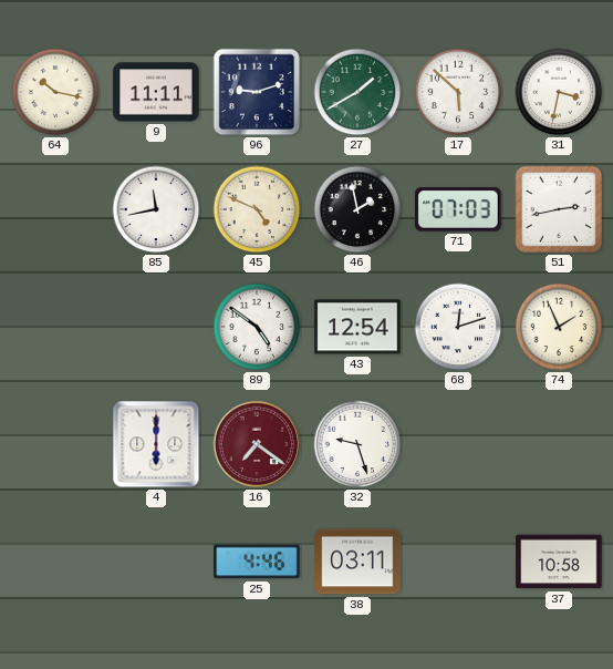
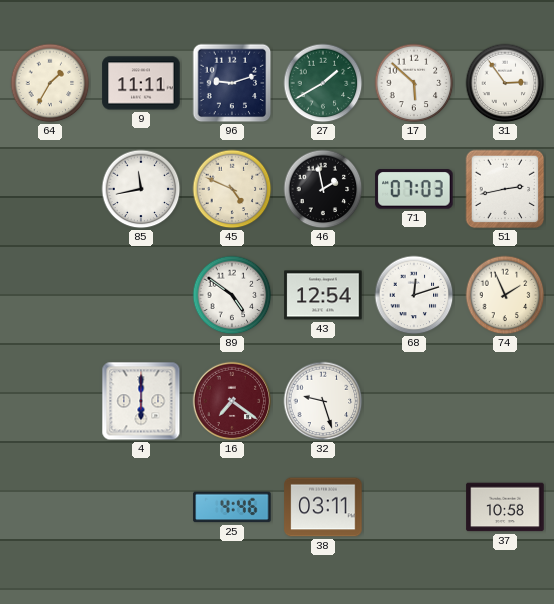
64: 10:17 -> 1:35 (50, 83)
31: 3:32 -> 2:54 (505, 83)
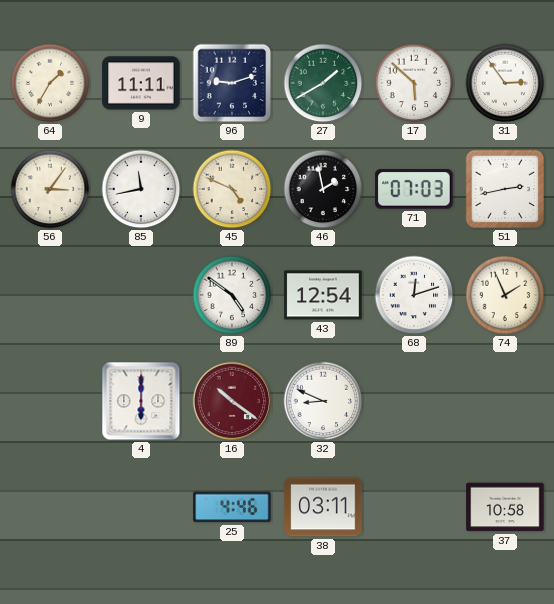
56: none -> 3:06 (50, 189)
16: 7:21 -> 10:21 (232, 401)
32: 9:27 -> 8:49 (323, 401)
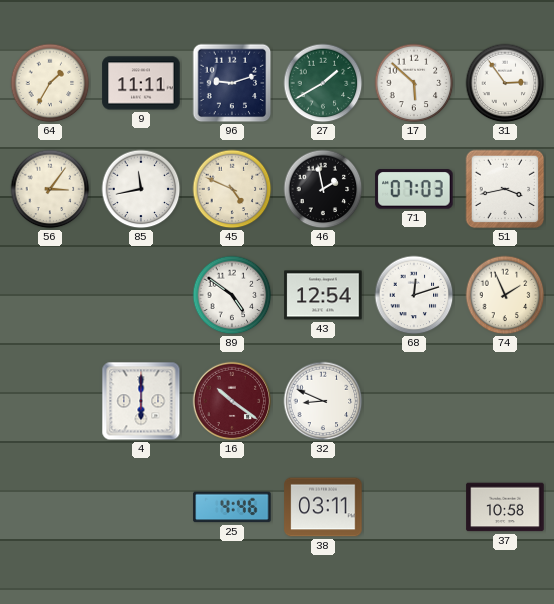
51: 2:43 -> 3:43 (505, 189)
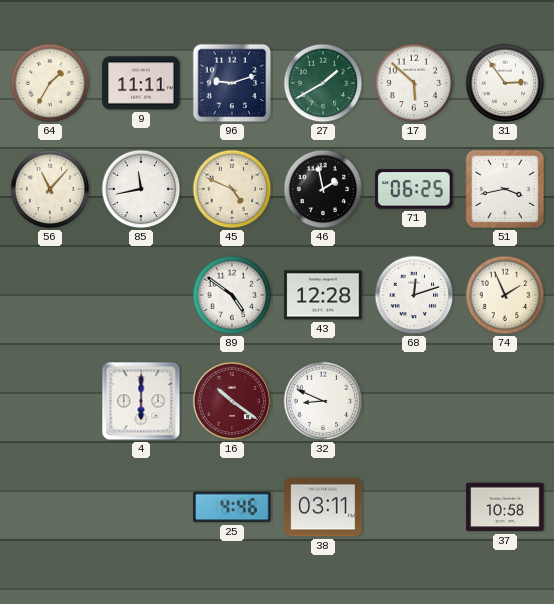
56: 3:06 -> 11:07 (50, 189)
71: 07:03 -> 06:25 (414, 189)
43: 12:54 -> 12:28 (323, 295)
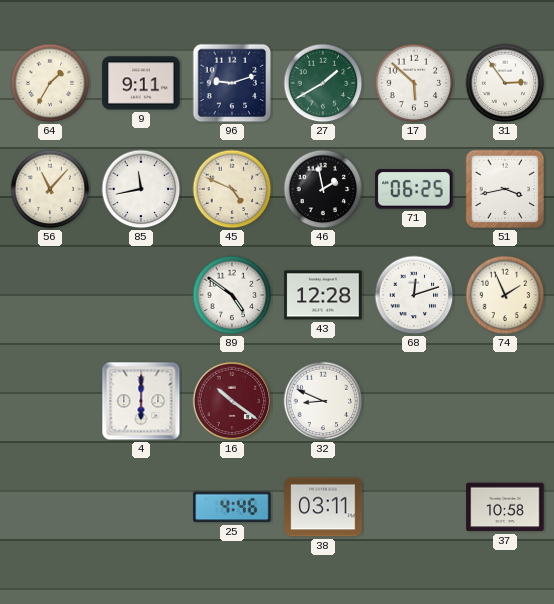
9: 11:11 -> 9:11 (141, 83)
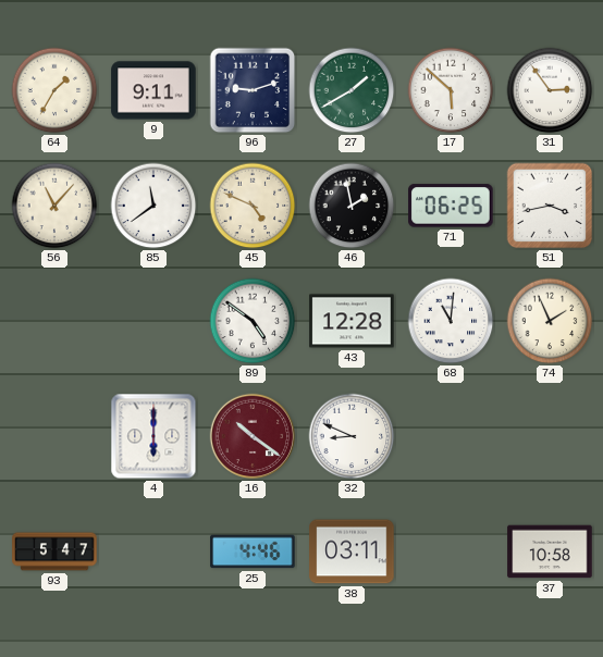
85: 11:43 -> 11:39 (153, 206)
68: 12:12 -> 11:01 (451, 321)
93: none -> 5:47 (54, 551)
